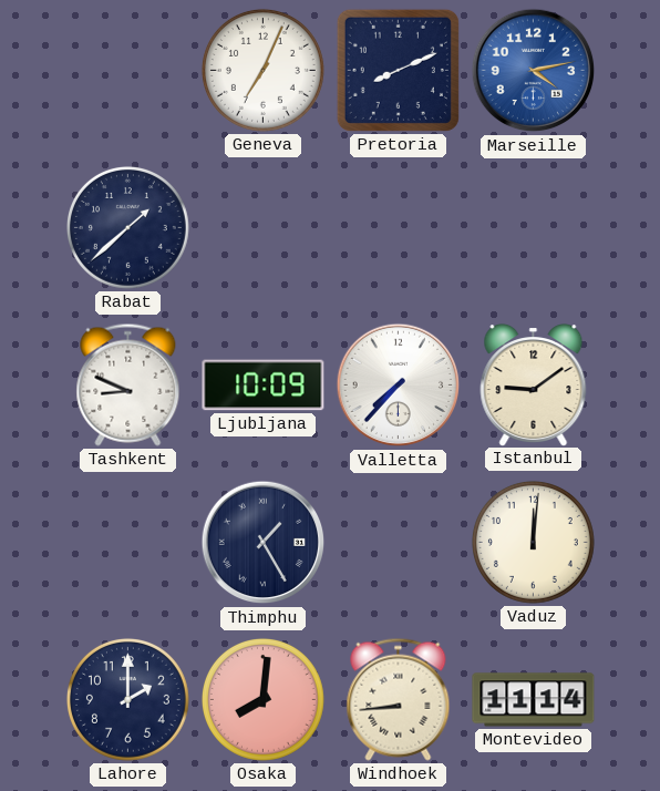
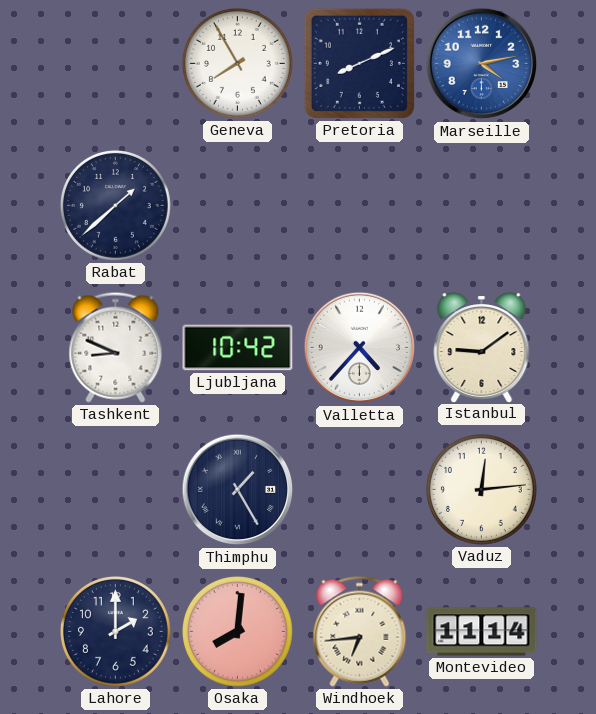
Geneva: 7:04 -> 7:55 (237, 63)
Ljubljana: 10:09 -> 10:42 (238, 348)
Valletta: 7:37 -> 4:37 (360, 348)
Vaduz: 12:01 -> 12:14 (481, 489)
Windhoek: 8:44 -> 6:44 (360, 631)
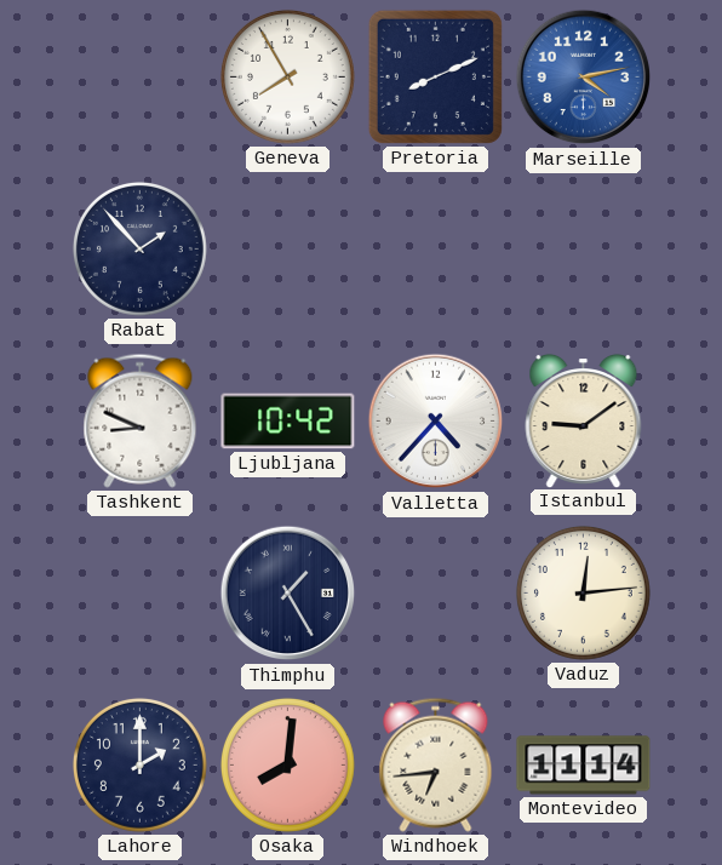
Rabat: 1:38 -> 1:53 (139, 248)
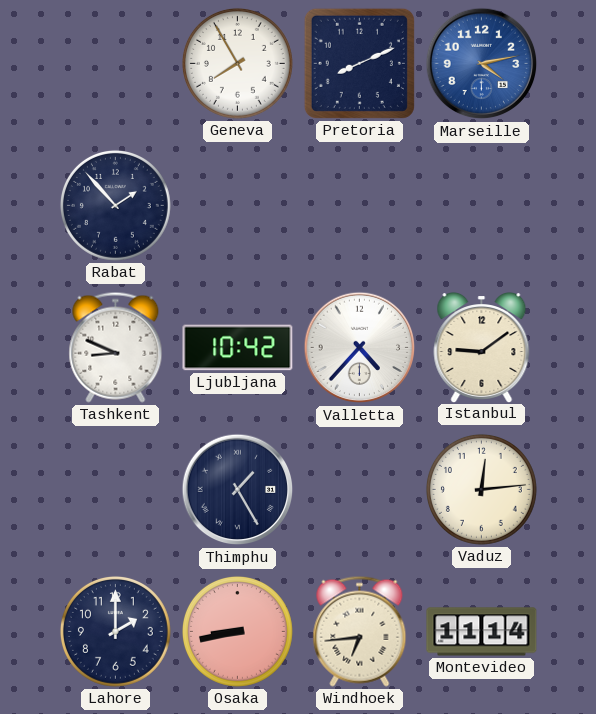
Osaka: 8:01 -> 8:43 (237, 631)
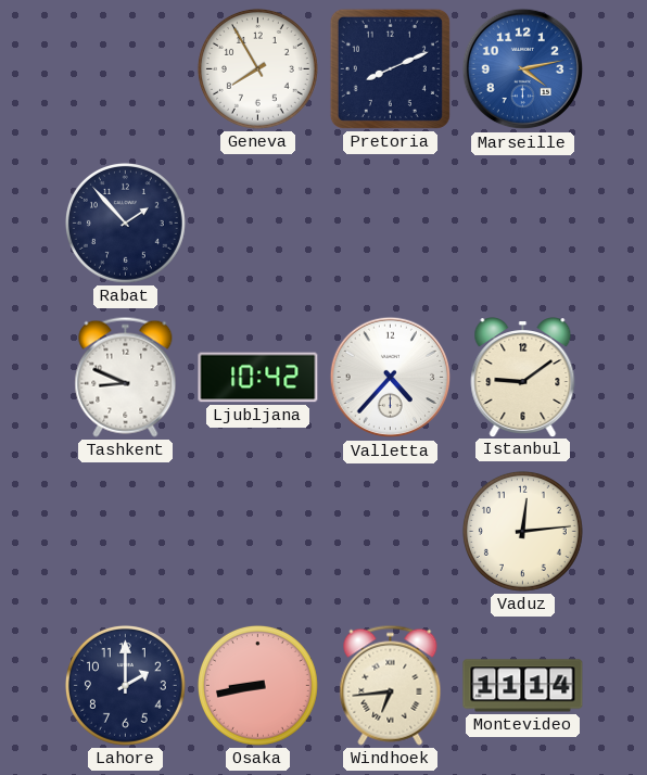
Thimphu: 1:25 -> none (238, 490)
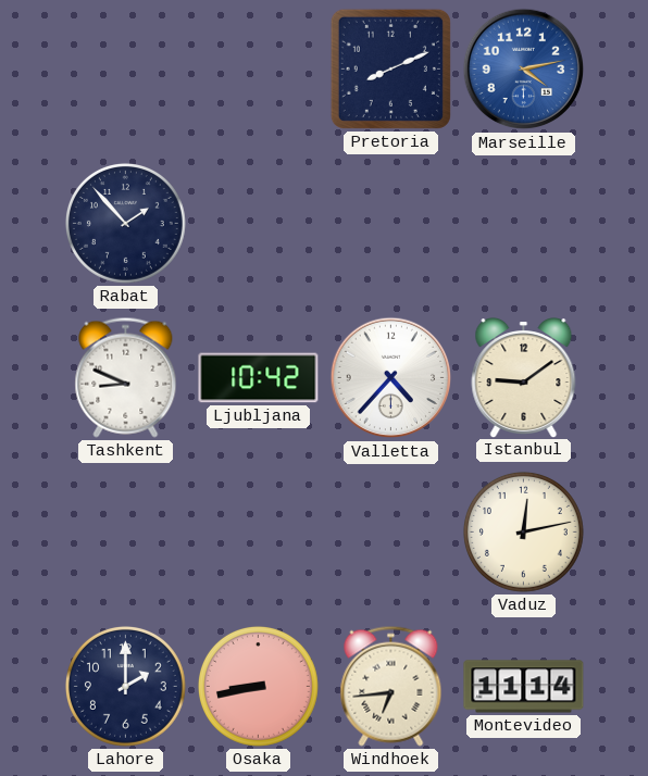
Geneva: 7:55 -> none (257, 68)
Vaduz: 12:14 -> 12:13 (523, 531)
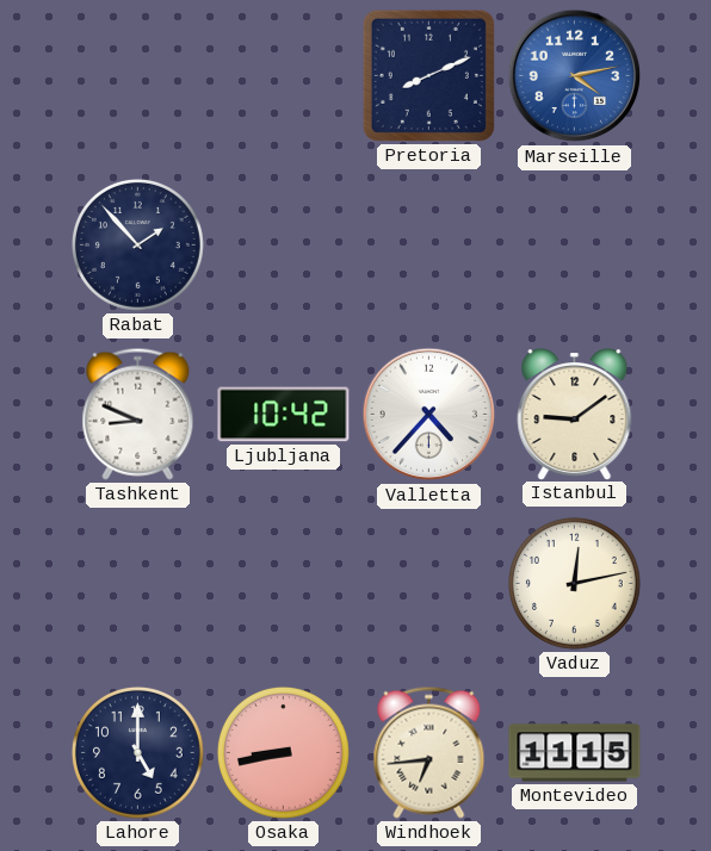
Lahore: 2:00 -> 5:00 (137, 752)
Montevideo: 11:14 -> 11:15 (575, 753)
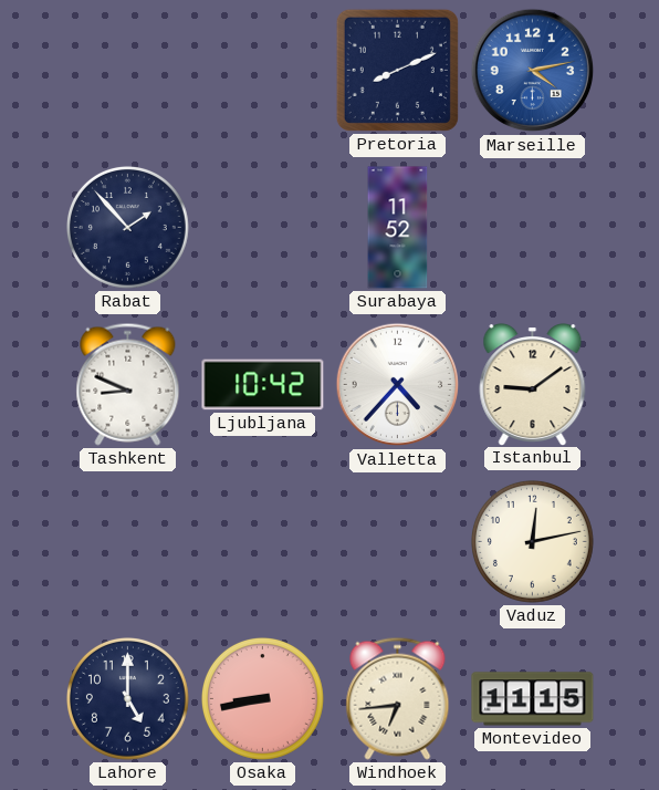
Surabaya: none -> 11:52 (398, 228)
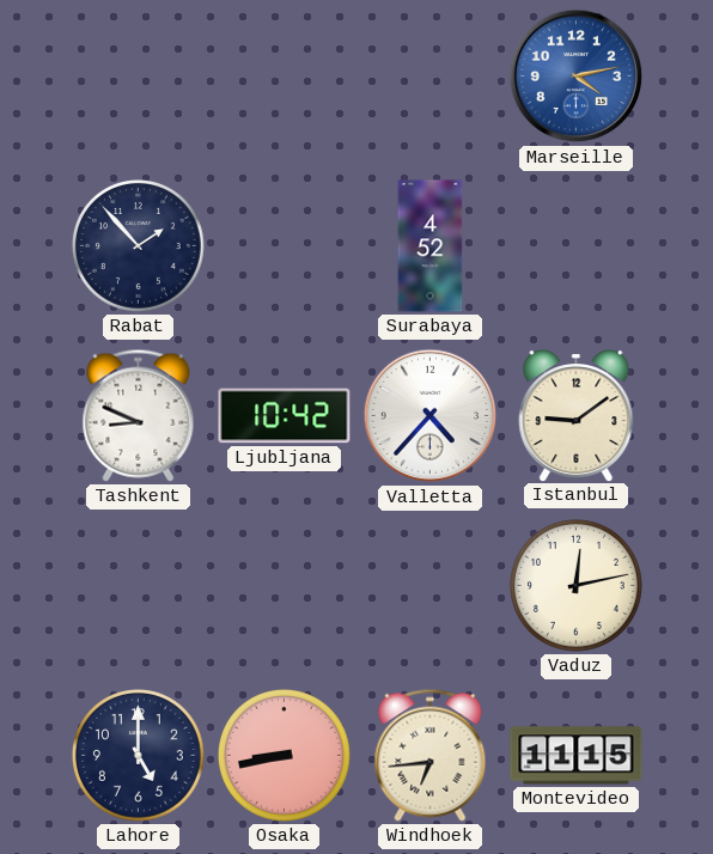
Pretoria: 8:11 -> none (397, 70)
Surabaya: 11:52 -> 4:52 (431, 246)
